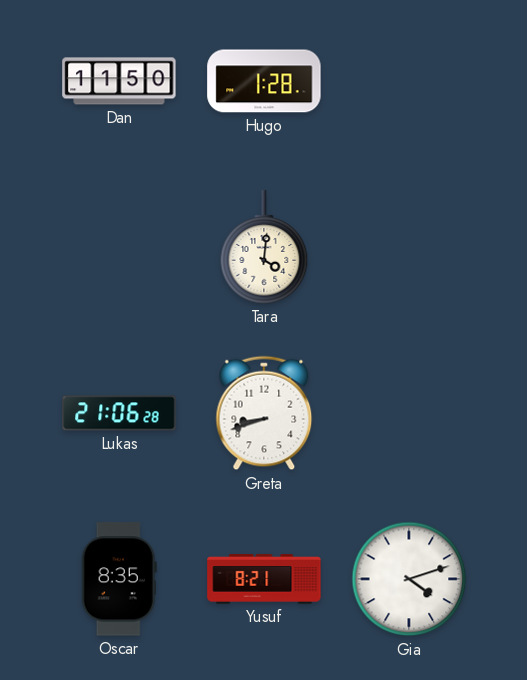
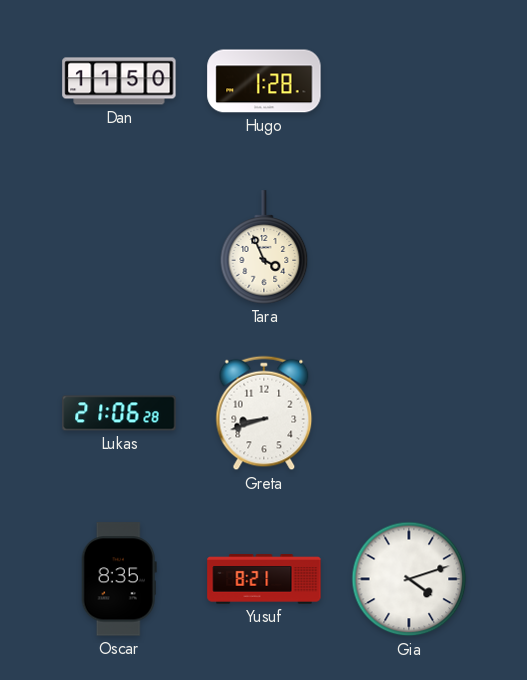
Tara: 4:01 -> 3:56 (264, 247)
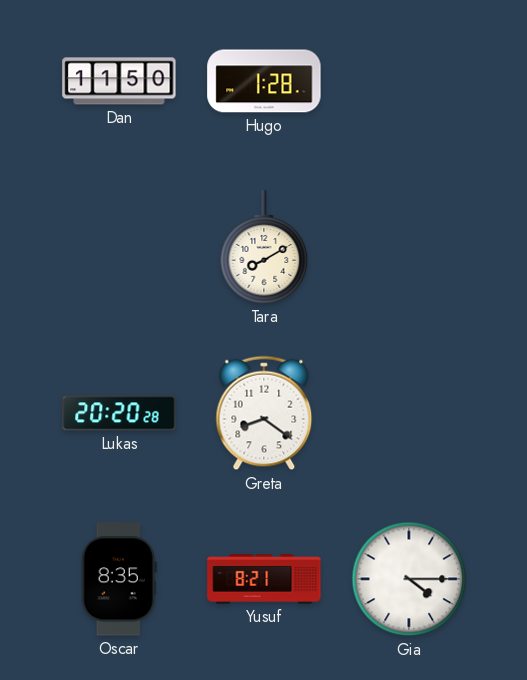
Tara: 3:56 -> 8:10 (264, 247)
Lukas: 21:06 -> 20:20 (119, 413)
Greta: 8:42 -> 8:21 (264, 413)
Gia: 4:12 -> 4:15 (409, 579)
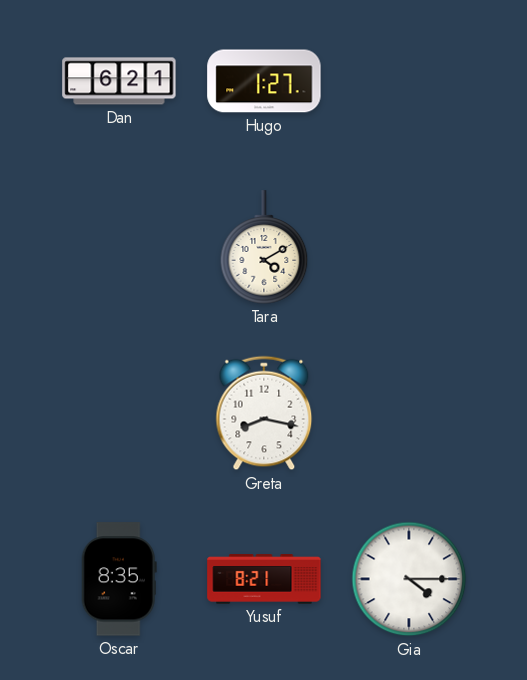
Dan: 11:50 -> 6:21 (119, 81)
Hugo: 1:28 -> 1:27 (264, 81)
Tara: 8:10 -> 4:10 (264, 247)
Lukas: 20:20 -> none (119, 413)
Greta: 8:21 -> 8:17 (264, 413)
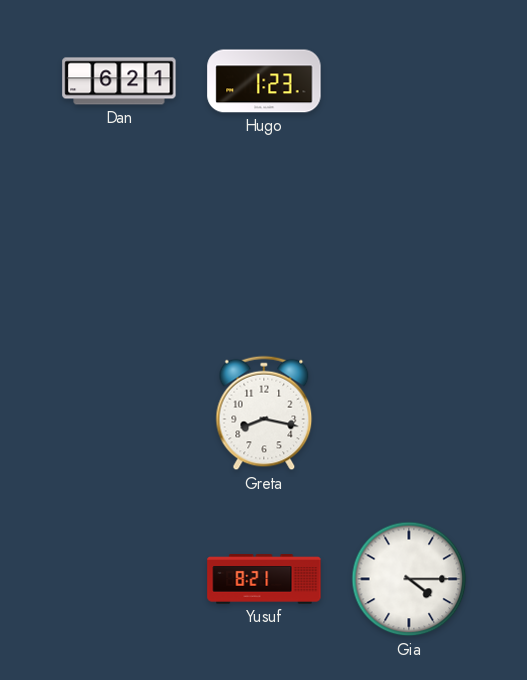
Hugo: 1:27 -> 1:23 (264, 81)
Tara: 4:10 -> none (264, 247)
Oscar: 8:35 -> none (119, 579)
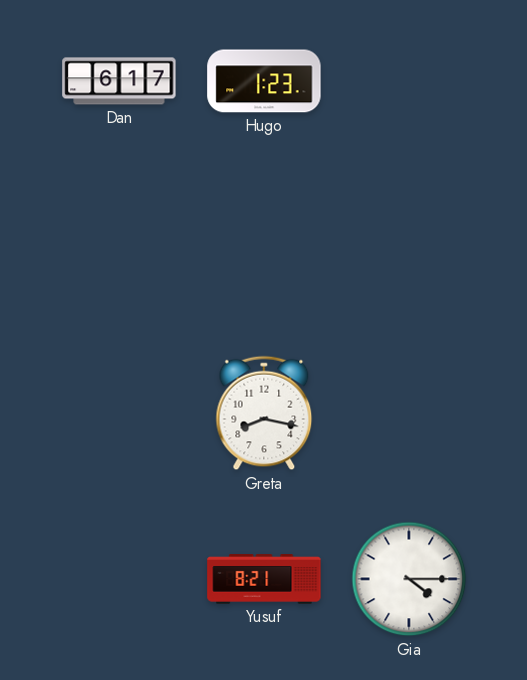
Dan: 6:21 -> 6:17 (119, 81)
